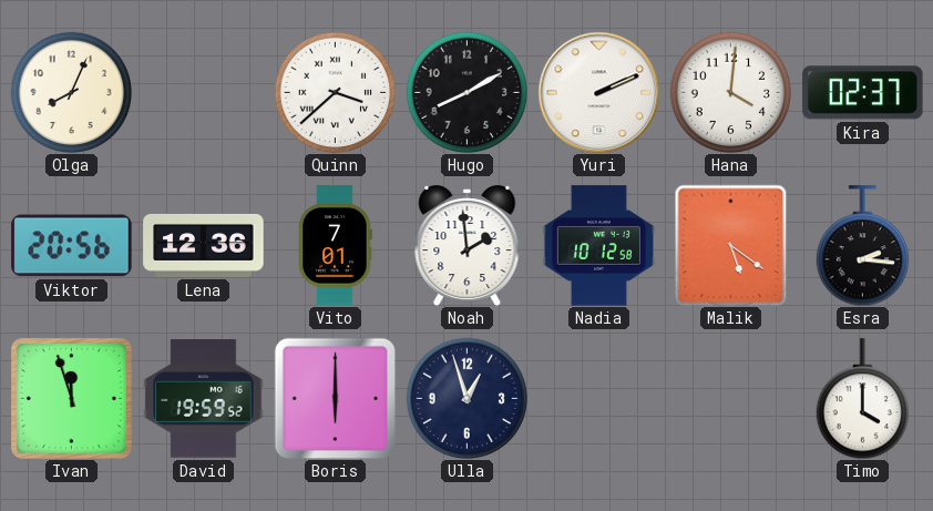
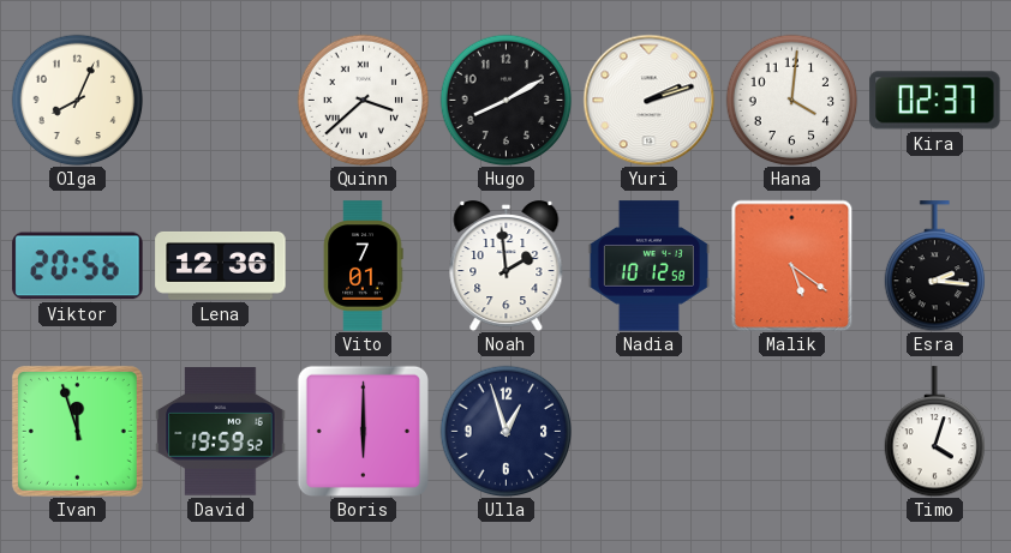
Yuri: 2:11 -> 2:12 (648, 100)
Timo: 4:00 -> 4:03 (934, 432)
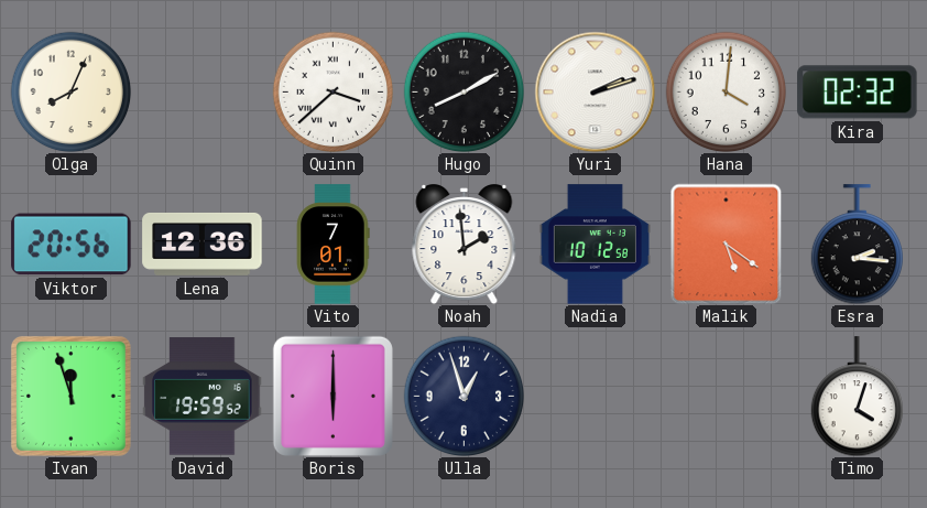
Kira: 02:37 -> 02:32 (858, 93)
